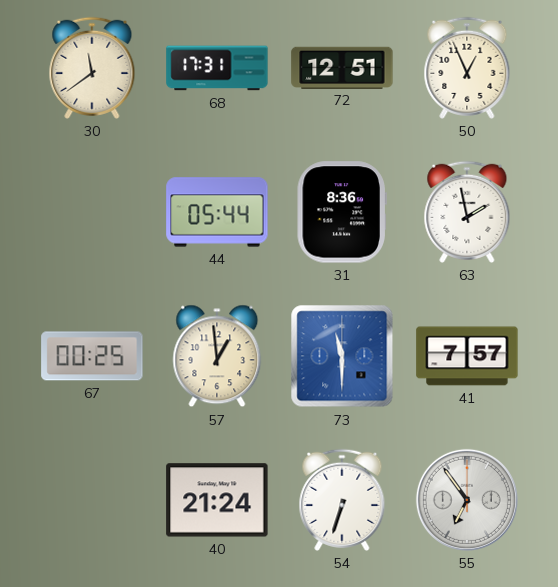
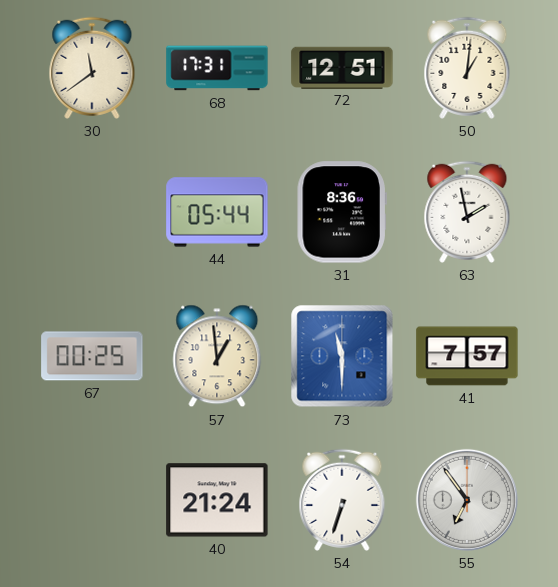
50: 12:56 -> 1:01 (467, 68)
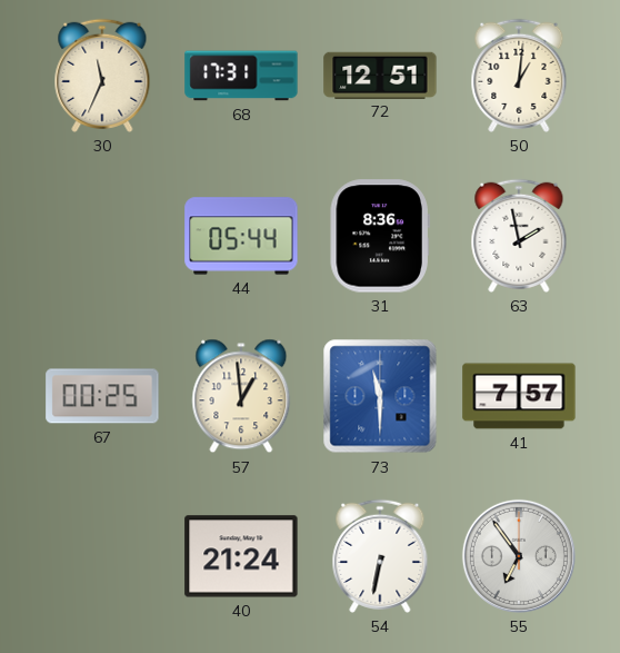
30: 11:39 -> 11:34 (102, 76)
54: 6:33 -> 6:32 (380, 556)
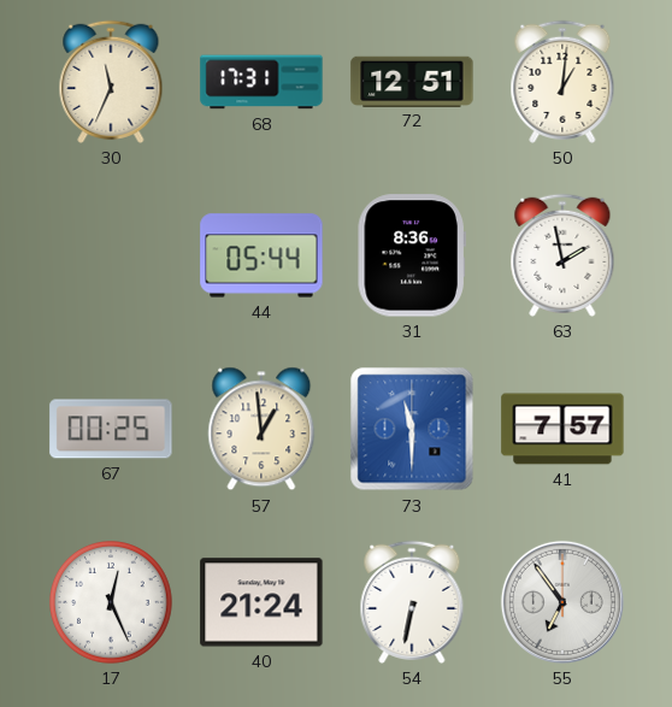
17: none -> 12:26 (112, 603)
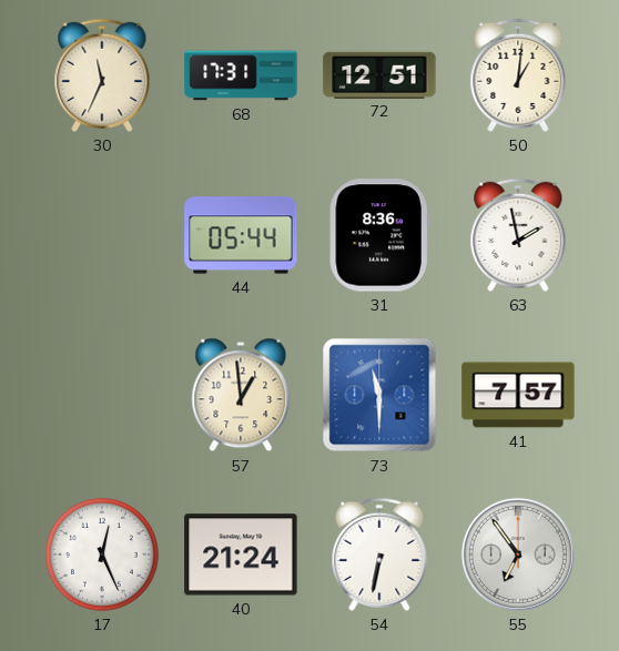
67: 00:25 -> none (111, 429)
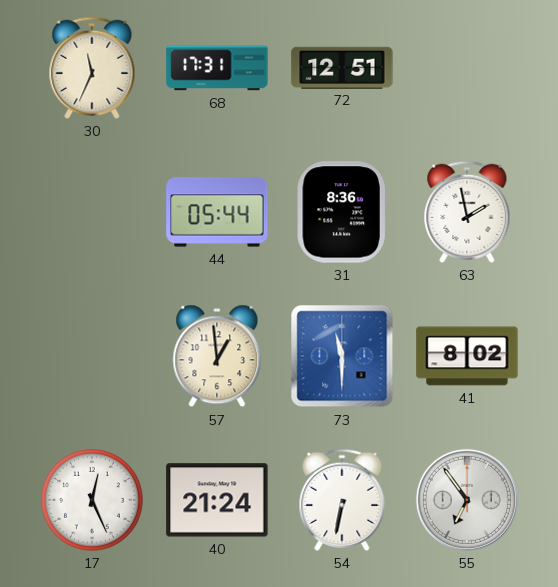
50: 1:01 -> none (518, 75)
41: 7:57 -> 8:02 (467, 356)
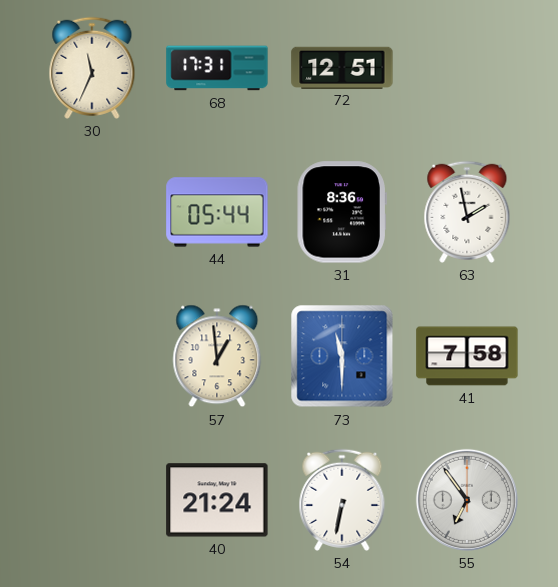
41: 8:02 -> 7:58 (467, 356)
17: 12:26 -> none (93, 501)
